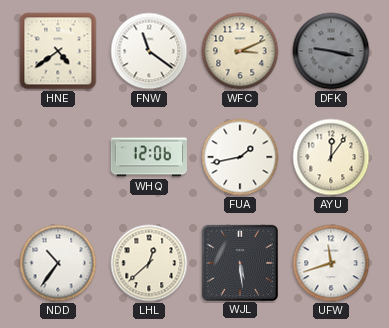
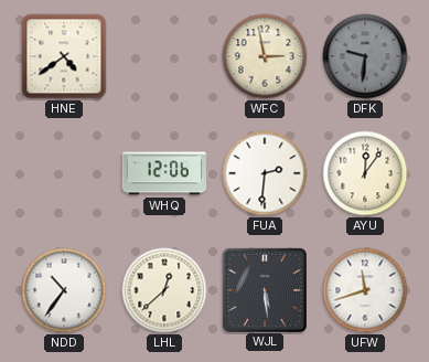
FNW: 11:21 -> none (149, 51)
WFC: 3:11 -> 2:58 (265, 56)
DFK: 9:17 -> 9:31 (365, 56)
FUA: 1:43 -> 2:31 (265, 173)
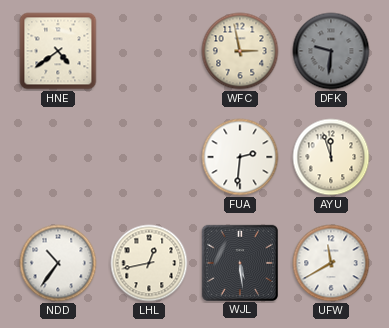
WHQ: 12:06 -> none (163, 173)
AYU: 12:06 -> 11:57 (331, 157)
LHL: 12:38 -> 12:43 (149, 263)
UFW: 11:42 -> 11:40 (331, 263)
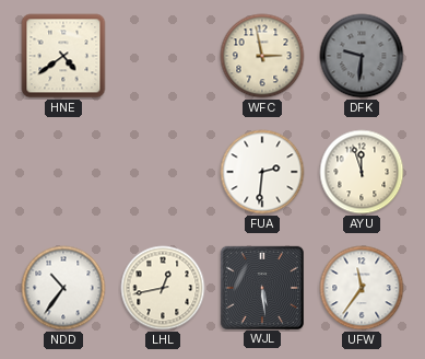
UFW: 11:40 -> 11:36 (362, 288)
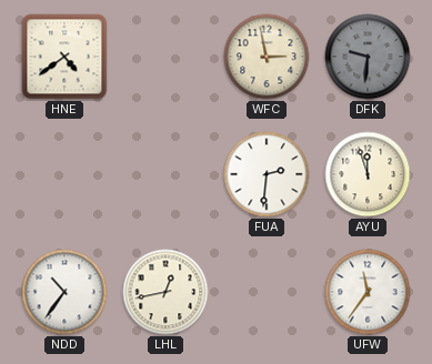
WJL: 5:29 -> none (261, 287)
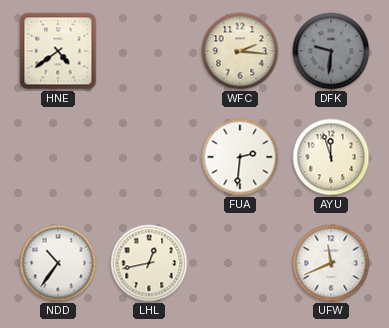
WFC: 2:58 -> 2:16 (240, 51)
UFW: 11:36 -> 11:41 (331, 263)
